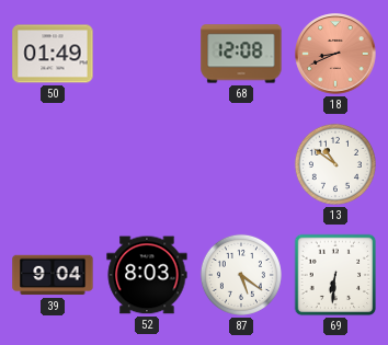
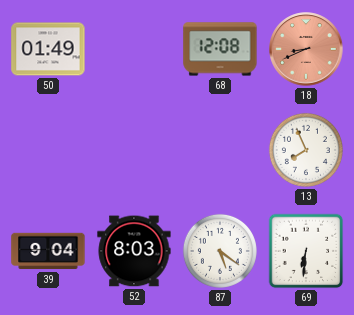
13: 10:51 -> 7:56 (306, 150)
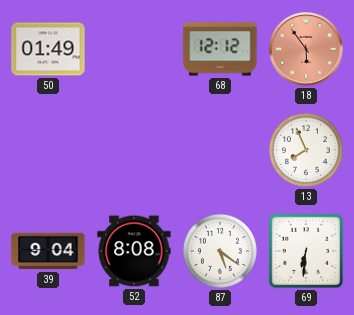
68: 12:08 -> 12:12 (220, 49)
18: 8:41 -> 5:54 (306, 49)
52: 8:03 -> 8:08 (134, 251)
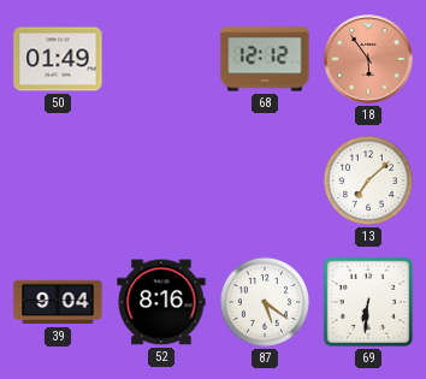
13: 7:56 -> 7:08 (368, 180)
52: 8:08 -> 8:16 (161, 302)
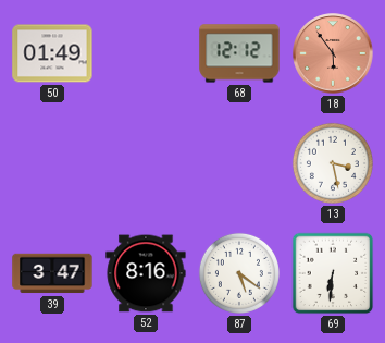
13: 7:08 -> 3:28 (333, 163)
39: 9:04 -> 3:47 (52, 273)
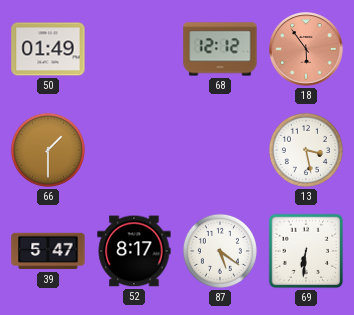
66: none -> 1:30 (48, 150)
39: 3:47 -> 5:47 (48, 251)
52: 8:16 -> 8:17 (134, 251)
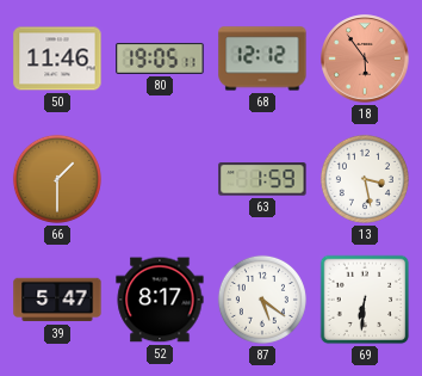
50: 01:49 -> 11:46 (57, 58)
80: none -> 19:05 (160, 58)
63: none -> 1:59 (262, 179)
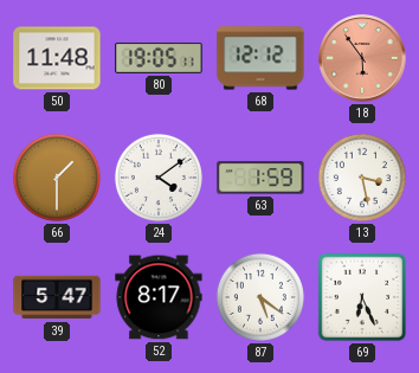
50: 11:46 -> 11:48 (57, 58)
24: none -> 4:09 (159, 178)
69: 6:31 -> 6:26 (362, 297)
